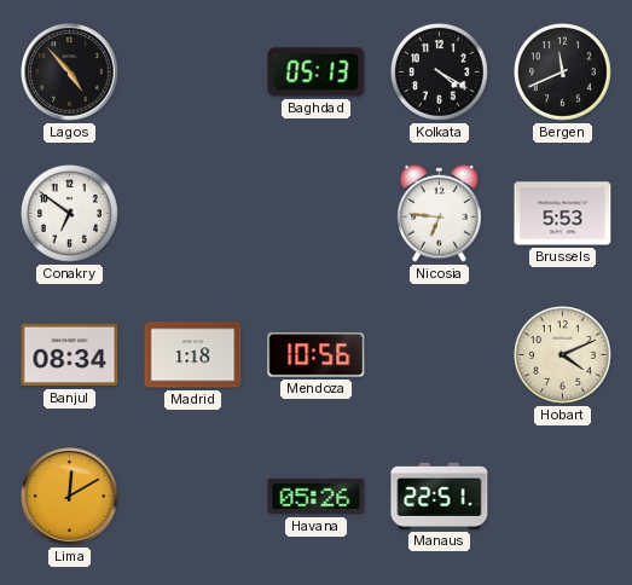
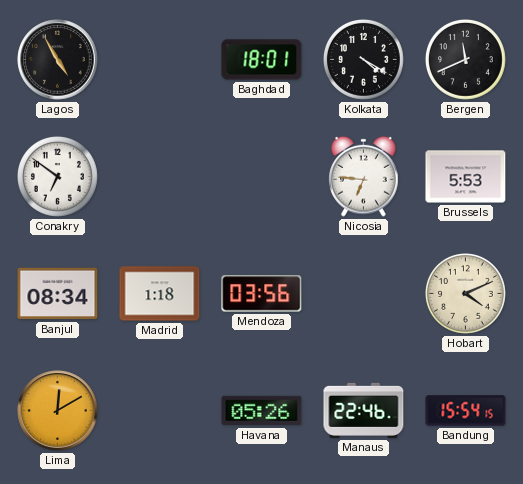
Lagos: 4:53 -> 4:55 (58, 60)
Baghdad: 05:13 -> 18:01 (262, 60)
Mendoza: 10:56 -> 03:56 (262, 294)
Manaus: 22:51 -> 22:46 (364, 410)
Bandung: none -> 15:54 (466, 411)
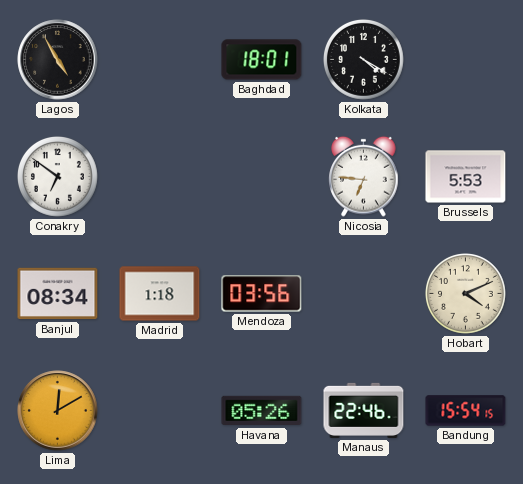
Bergen: 11:41 -> none (466, 60)
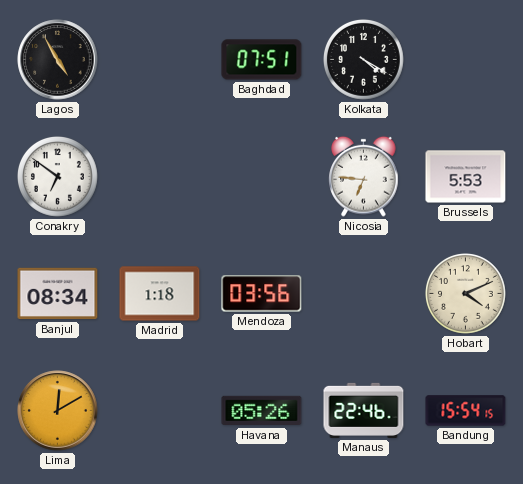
Baghdad: 18:01 -> 07:51 (262, 60)
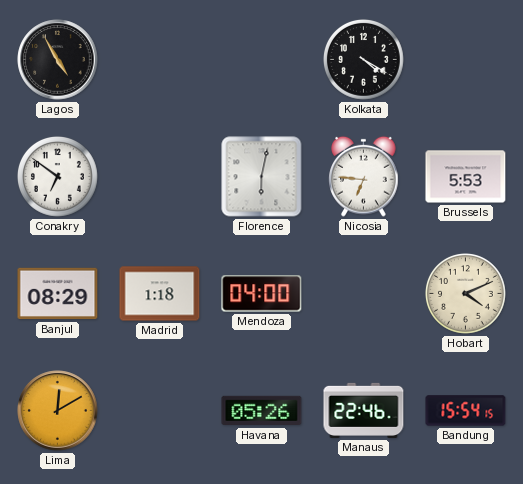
Baghdad: 07:51 -> none (262, 60)
Florence: none -> 6:02 (262, 177)
Banjul: 08:34 -> 08:29 (58, 294)
Mendoza: 03:56 -> 04:00 (262, 294)
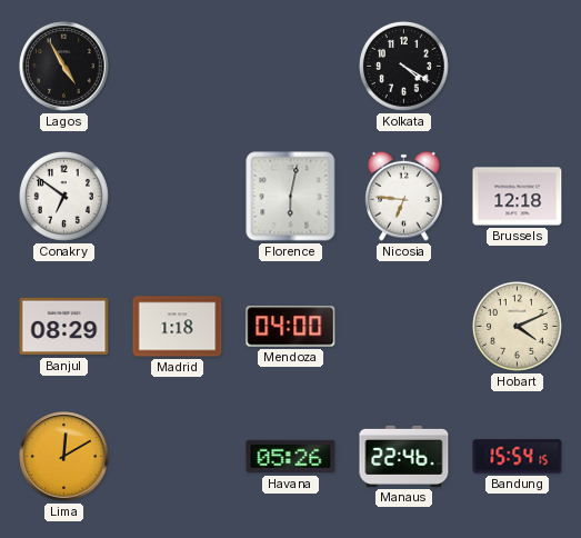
Brussels: 5:53 -> 12:18 (518, 197)
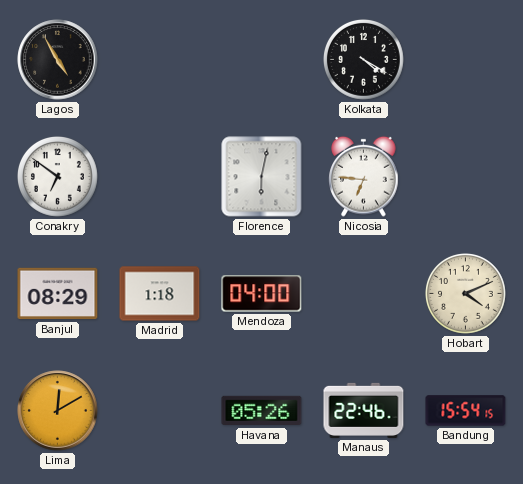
Brussels: 12:18 -> none (518, 197)
